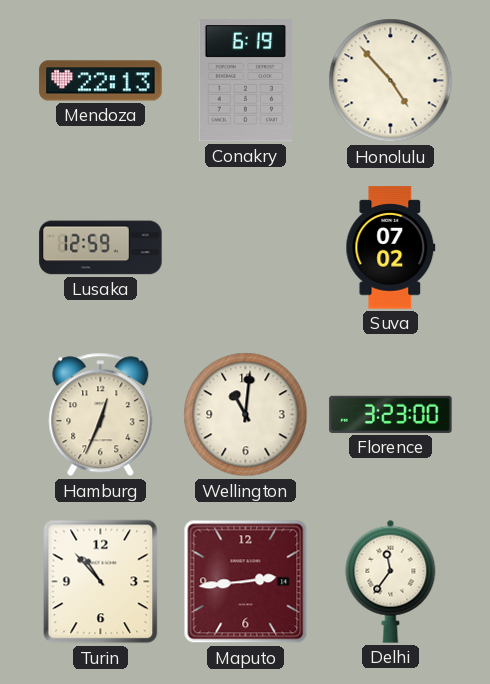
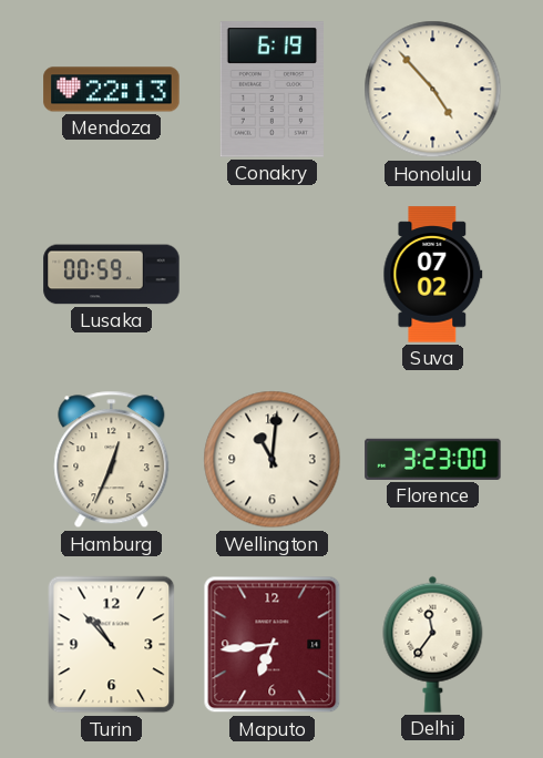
Lusaka: 12:59 -> 00:59 (112, 275)
Maputo: 2:44 -> 6:44 (273, 645)
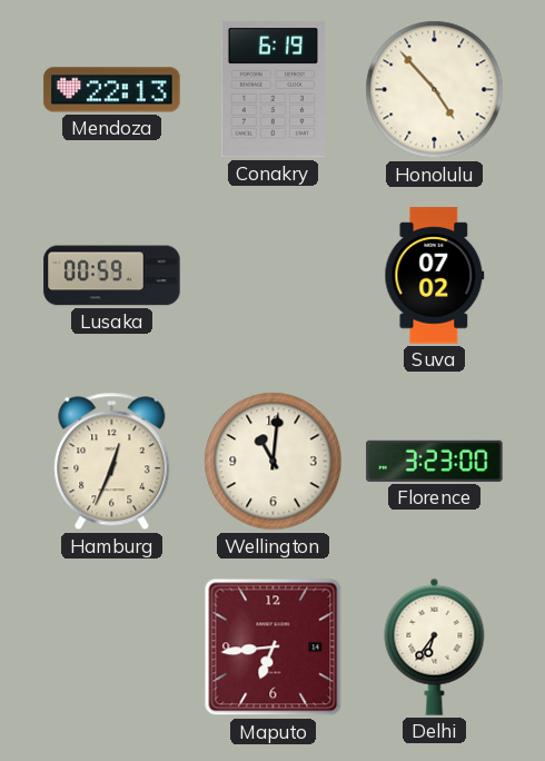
Turin: 10:53 -> none (112, 645)
Delhi: 11:36 -> 6:36 (435, 646)
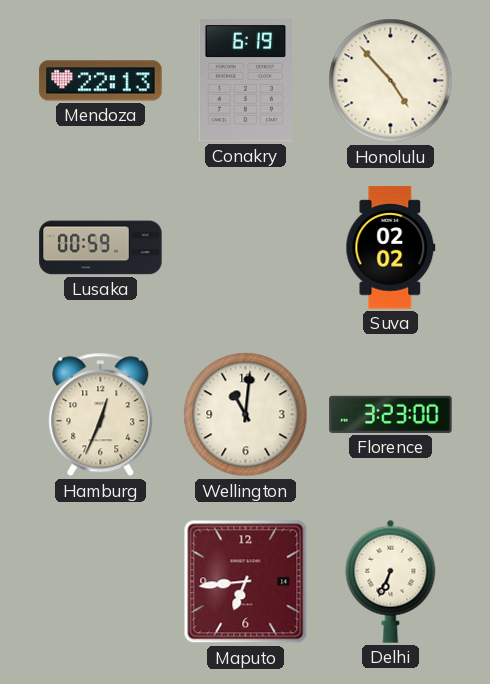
Suva: 07:02 -> 02:02 (391, 248)
Delhi: 6:36 -> 6:34 (391, 581)
